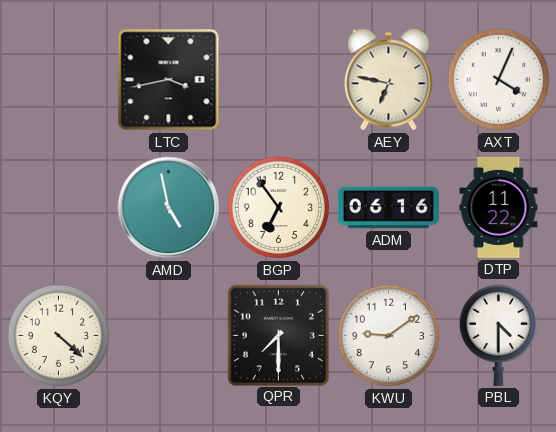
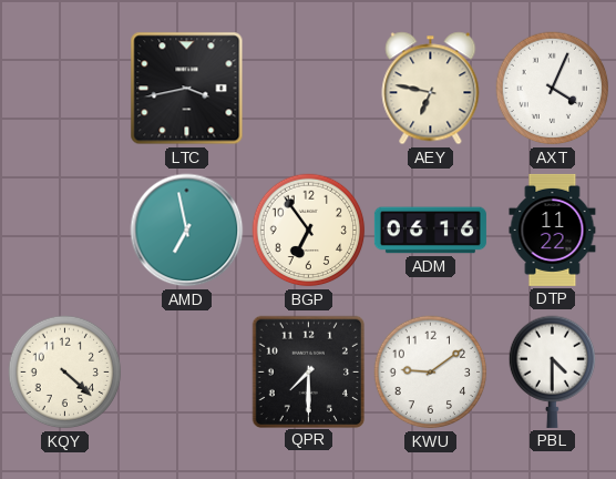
AMD: 4:58 -> 6:58 (187, 231)
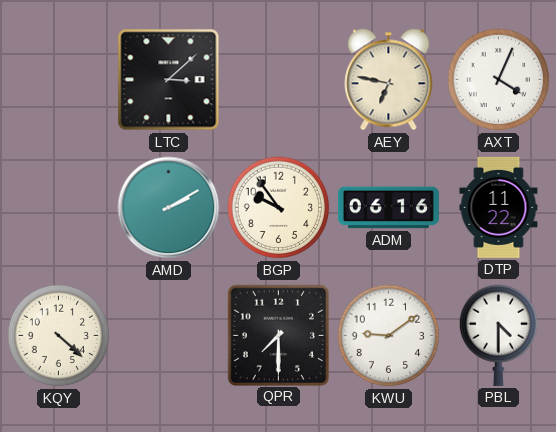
LTC: 3:43 -> 3:08 (169, 80)
AMD: 6:58 -> 2:10 (169, 208)
BGP: 6:54 -> 9:54 (279, 208)
